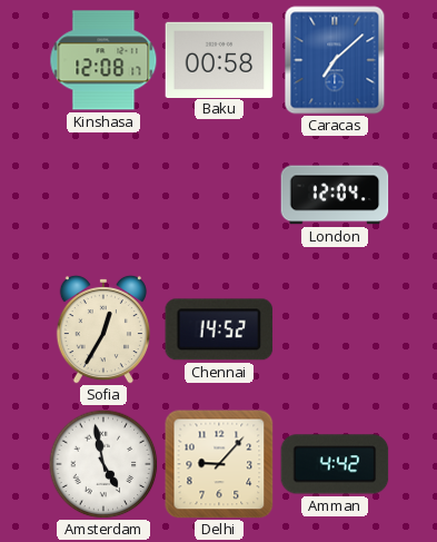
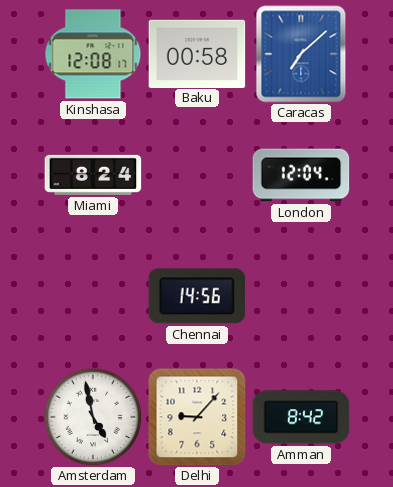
Miami: none -> 8:24 (93, 175)
Sofia: 12:35 -> none (103, 329)
Chennai: 14:52 -> 14:56 (197, 296)
Amman: 4:42 -> 8:42 (301, 417)
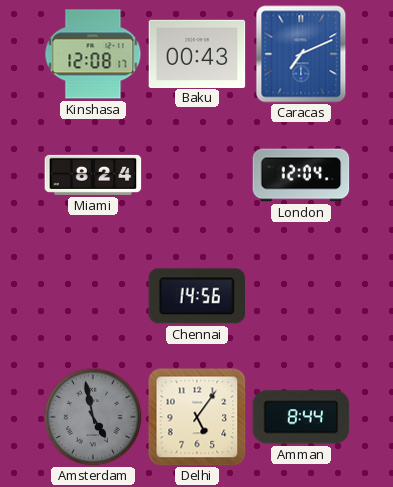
Baku: 00:58 -> 00:43 (197, 53)
Caracas: 7:08 -> 7:11 (301, 54)
Amsterdam dial: white -> grey (93, 417)
Delhi: 9:07 -> 5:06 (197, 417)
Amman: 8:42 -> 8:44 (301, 417)
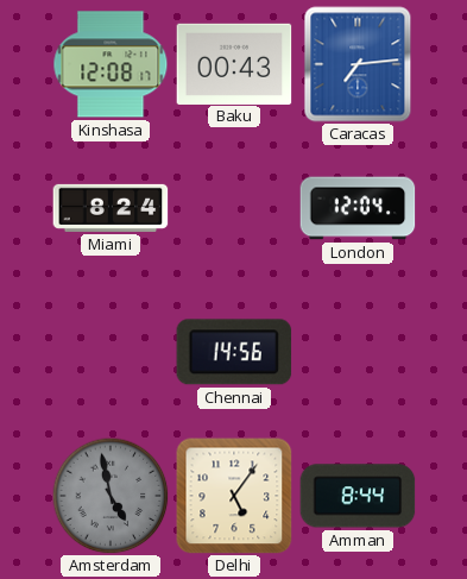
Caracas: 7:11 -> 7:14 (358, 64)
